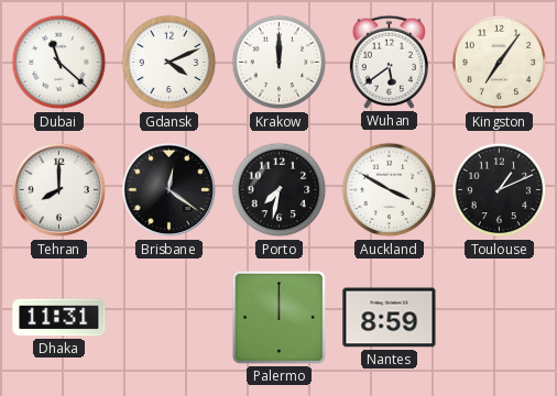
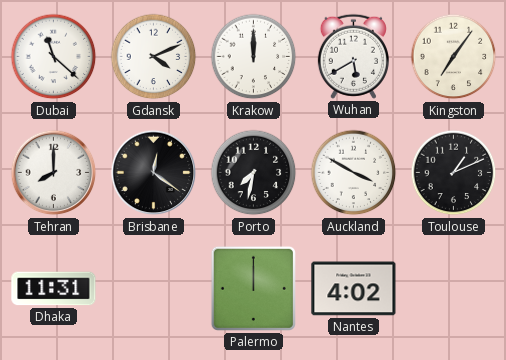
Wuhan: 5:39 -> 5:40 (353, 56)
Nantes: 8:59 -> 4:02 (354, 289)
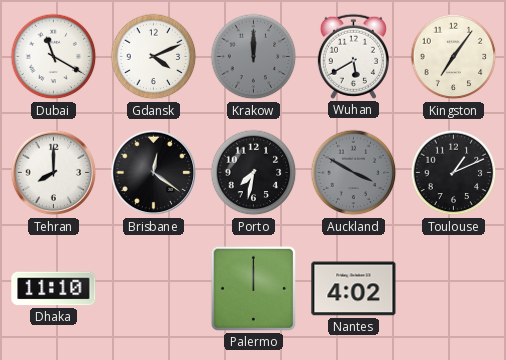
Dubai: 11:22 -> 11:20 (54, 57)
Krakow dial: white -> grey (254, 57)
Auckland dial: white -> grey (354, 173)
Dhaka: 11:31 -> 11:10 (54, 289)
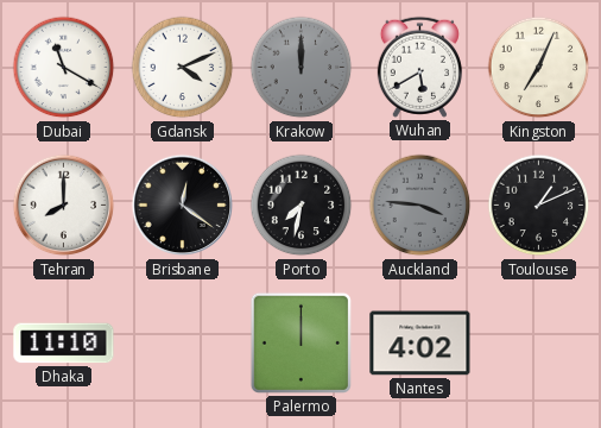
Kingston: 7:06 -> 7:04 (539, 68)
Auckland: 3:50 -> 3:46 (420, 206)
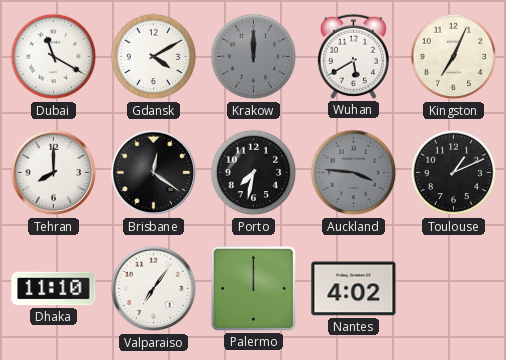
Gdansk: 4:11 -> 4:10 (154, 57)
Valparaiso: none -> 7:06 (154, 289)
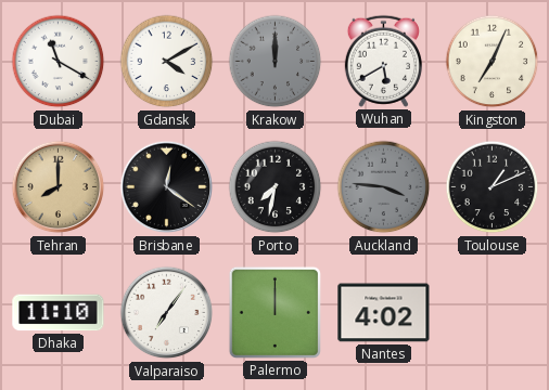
Tehran dial: white -> champagne (59, 187)
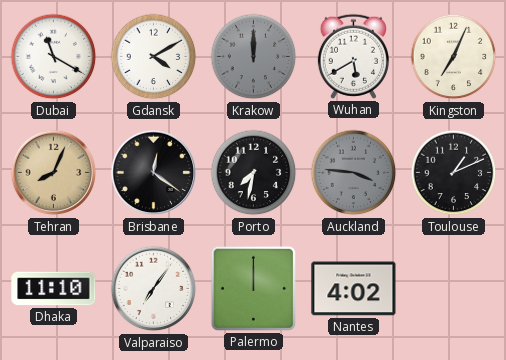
Tehran: 8:00 -> 8:04 (54, 173)
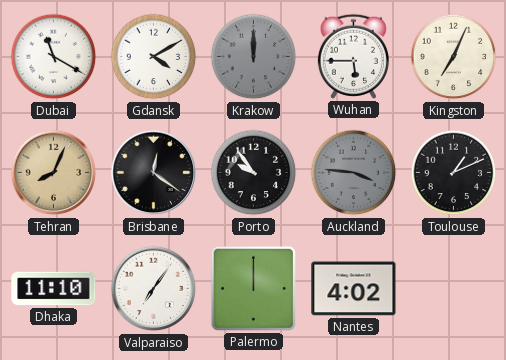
Wuhan: 5:40 -> 5:45 (353, 56)
Porto: 7:32 -> 9:54 (254, 173)
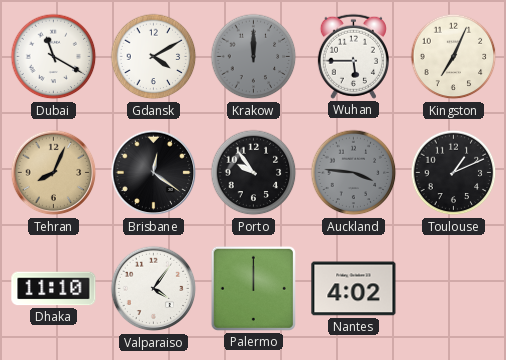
Valparaiso: 7:06 -> 4:06 (154, 289)
